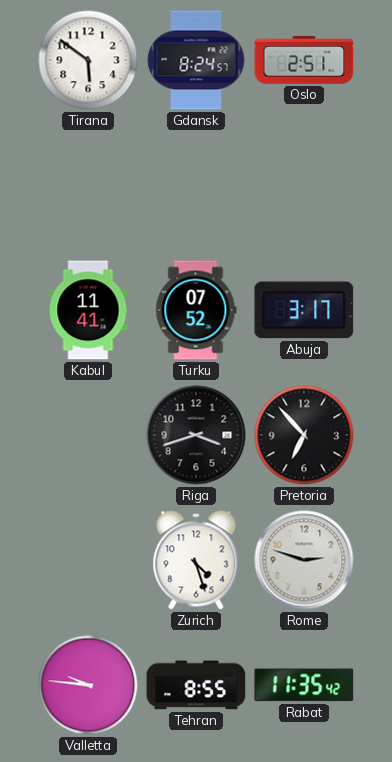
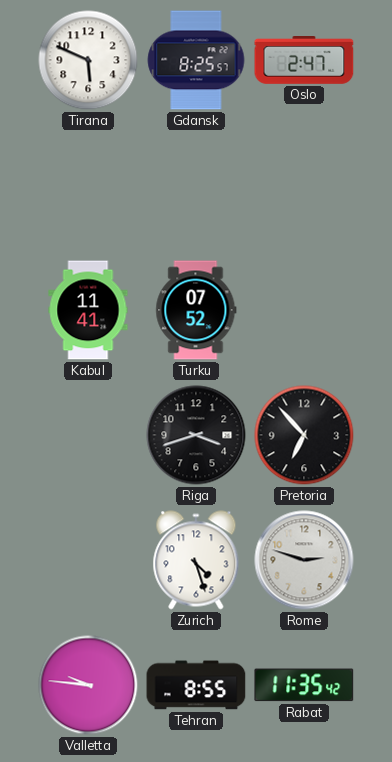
Tirana: 5:51 -> 5:49 (88, 60)
Gdansk: 8:24 -> 8:25 (196, 60)
Oslo: 2:51 -> 2:47 (304, 61)
Abuja: 3:17 -> none (304, 310)
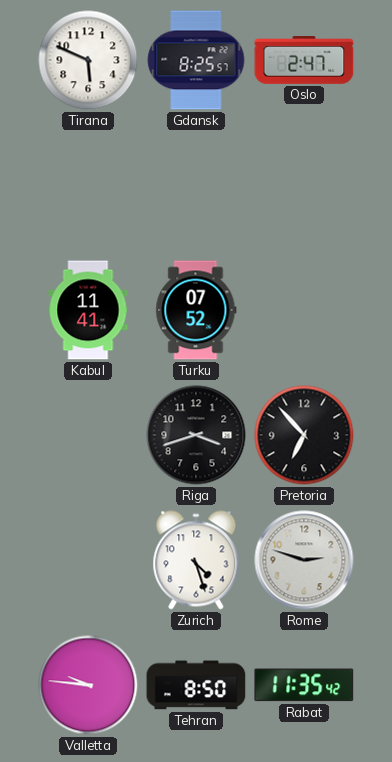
Tehran: 8:55 -> 8:50 (196, 685)
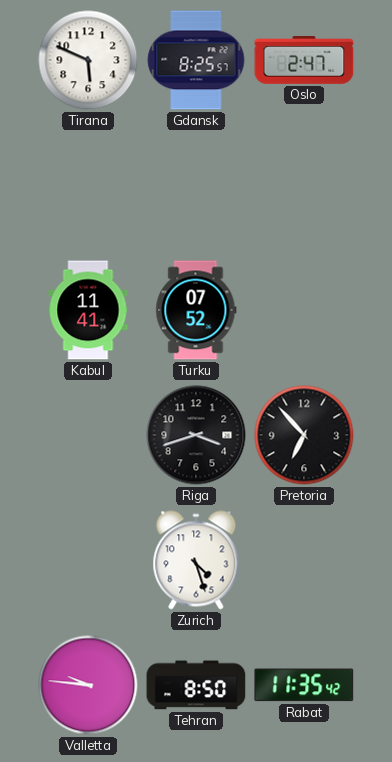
Rome: 2:48 -> none (304, 560)
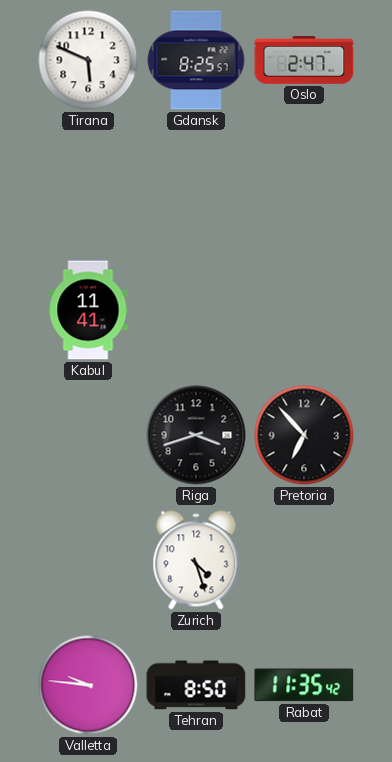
Turku: 07:52 -> none (196, 310)
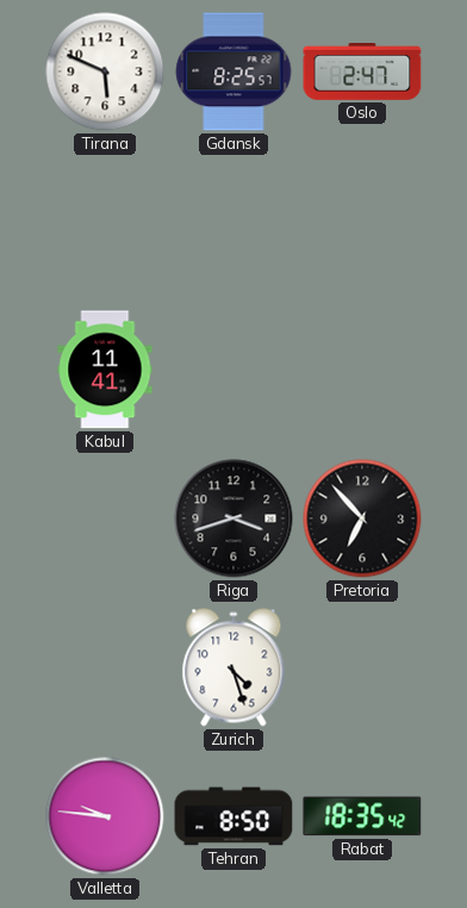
Rabat: 11:35 -> 18:35 (362, 816)
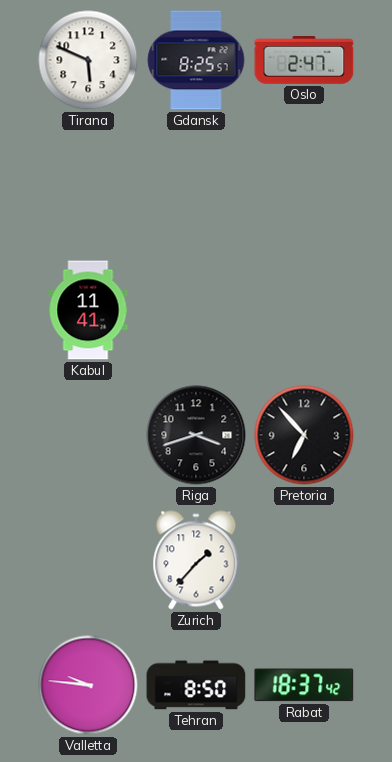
Zurich: 4:27 -> 1:37 (196, 560)
Rabat: 18:35 -> 18:37 (304, 685)
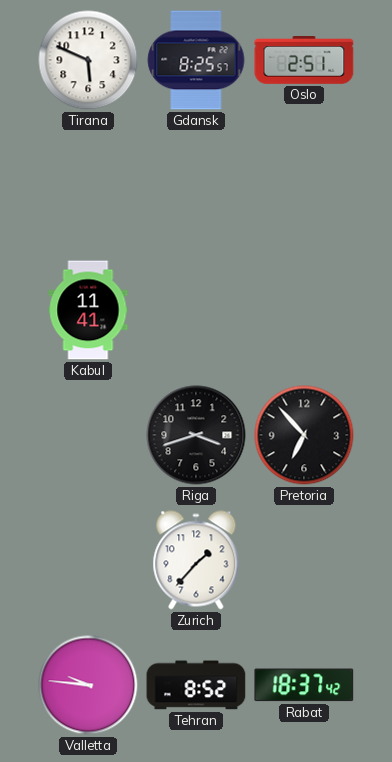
Oslo: 2:47 -> 2:51 (304, 61)
Tehran: 8:50 -> 8:52 (196, 685)
